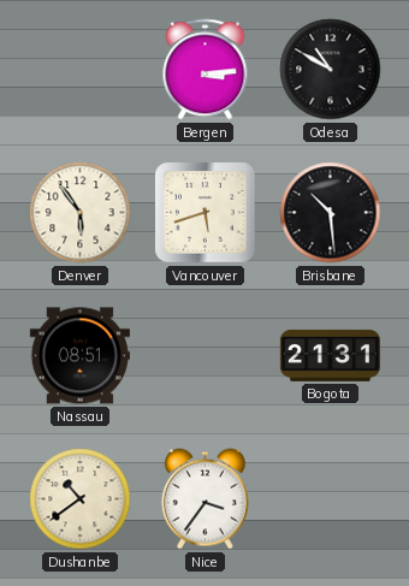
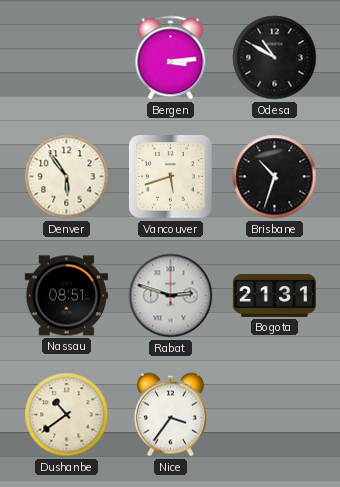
Brisbane: 10:29 -> 10:33 (275, 177)
Rabat: none -> 2:48 (171, 296)
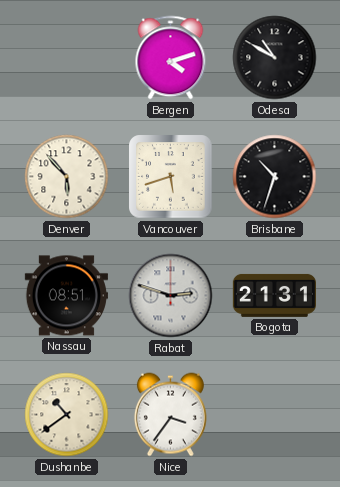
Bergen: 3:14 -> 4:12 (171, 58)
Denver: 5:54 -> 5:53 (67, 177)
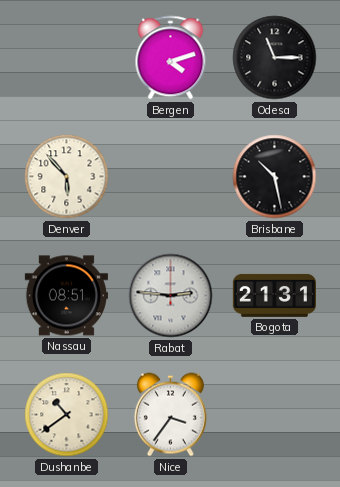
Odesa: 10:50 -> 11:15 (275, 58)
Vancouver: 5:42 -> none (171, 177)
Brisbane: 10:33 -> 10:28 (275, 177)
Rabat: 2:48 -> 2:46 (171, 296)
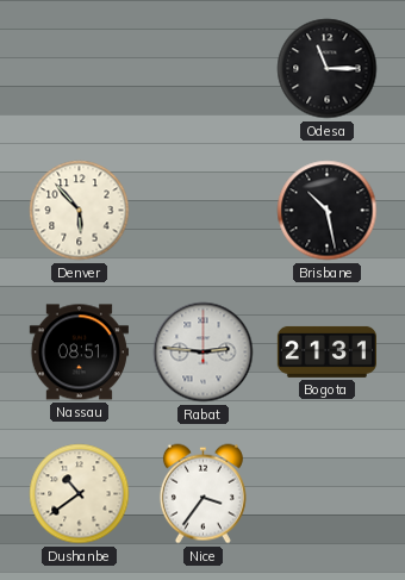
Bergen: 4:12 -> none (171, 58)
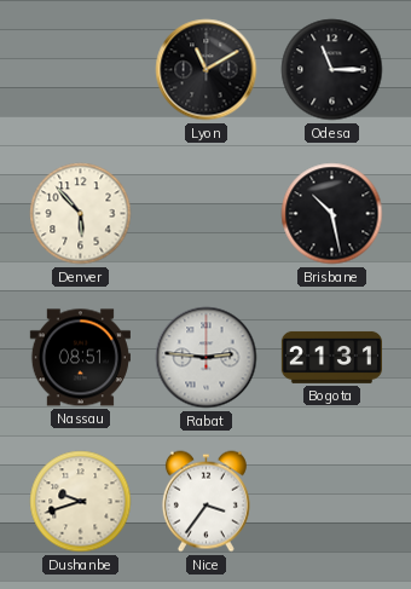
Lyon: none -> 11:10 (207, 70)
Dushanbe: 10:39 -> 9:42 (81, 502)
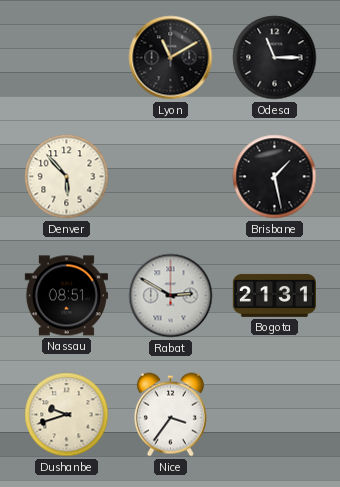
Brisbane: 10:28 -> 1:28 (275, 177)
Rabat: 2:46 -> 2:50 (171, 296)
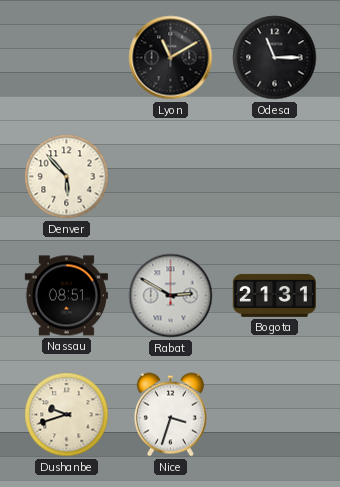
Brisbane: 1:28 -> none (275, 177)
Nice: 3:36 -> 3:33 (170, 415)
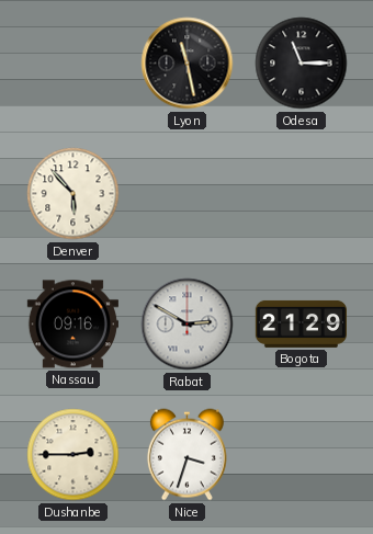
Lyon: 11:10 -> 11:28 (188, 64)
Nassau: 08:51 -> 09:16 (72, 325)
Bogota: 21:31 -> 21:29 (301, 323)
Dushanbe: 9:42 -> 2:45 (74, 455)
